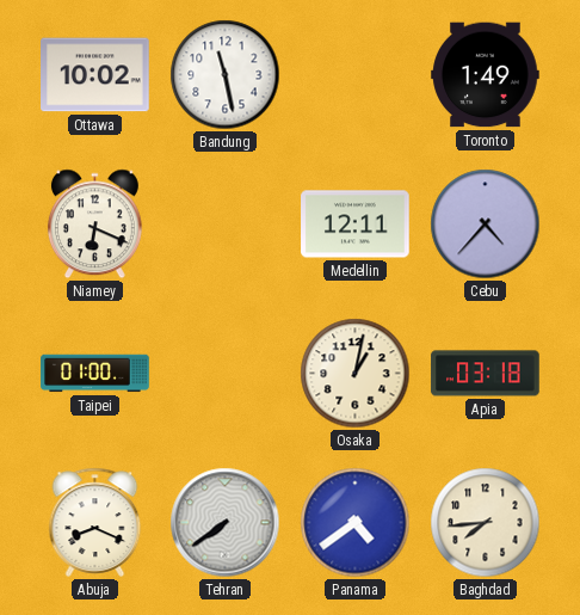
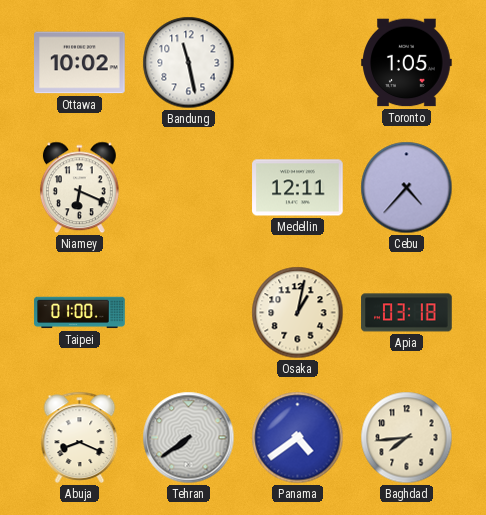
Toronto: 1:49 -> 1:05 (407, 63)
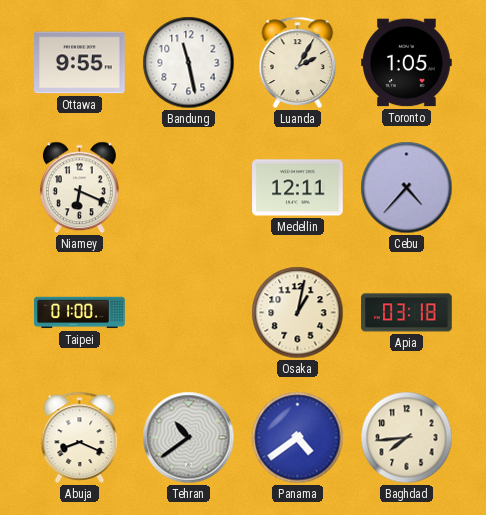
Ottawa: 10:02 -> 9:55 (80, 63)
Luanda: none -> 2:05 (298, 62)
Tehran: 7:39 -> 10:39 (189, 438)
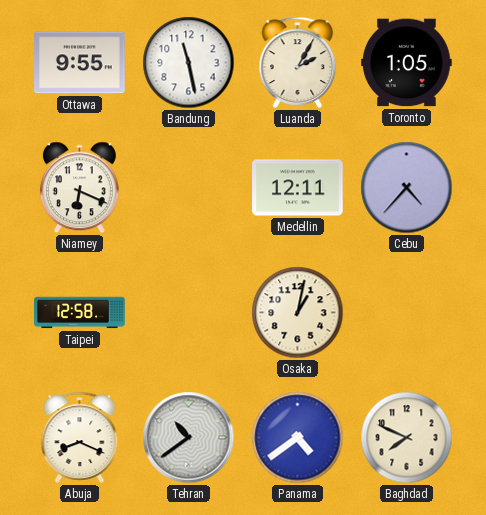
Taipei: 01:00 -> 12:58 (80, 313)
Apia: 03:18 -> none (407, 313)
Baghdad: 7:44 -> 7:49 (407, 438)
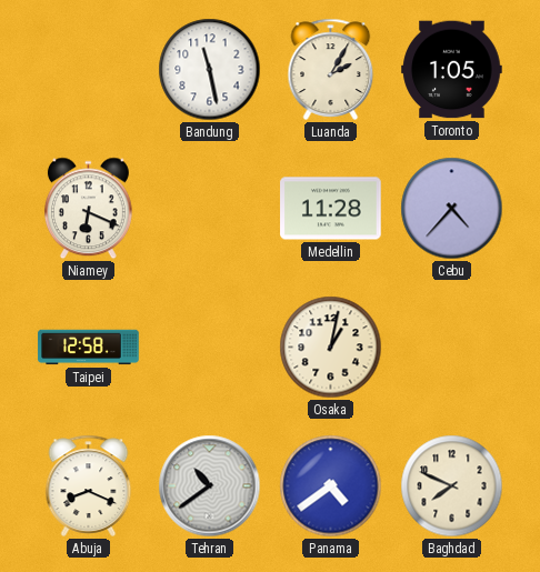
Ottawa: 9:55 -> none (80, 63)
Medellin: 12:11 -> 11:28 (331, 209)
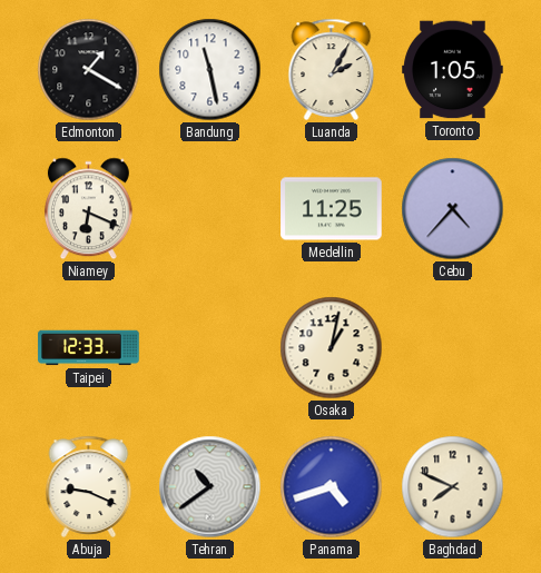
Edmonton: none -> 1:20 (89, 70)
Medellin: 11:28 -> 11:25 (332, 209)
Taipei: 12:58 -> 12:33 (89, 348)
Abuja: 8:19 -> 9:19 (89, 486)
Panama: 4:39 -> 4:42 (332, 487)
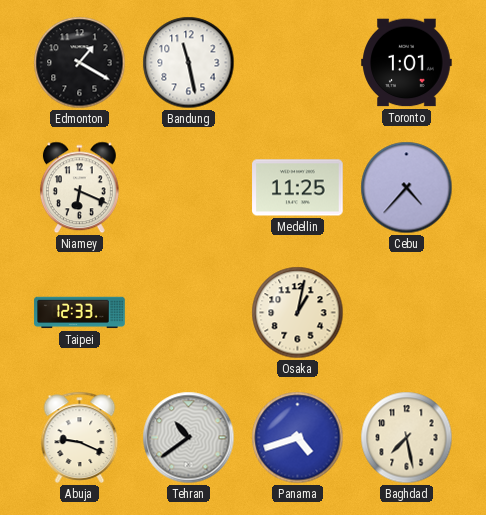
Luanda: 2:05 -> none (332, 69)
Toronto: 1:05 -> 1:01 (407, 63)
Baghdad: 7:49 -> 7:28 (407, 438)
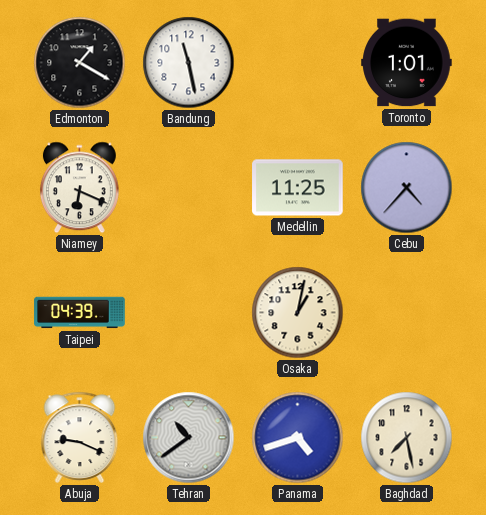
Taipei: 12:33 -> 04:39 (80, 313)
